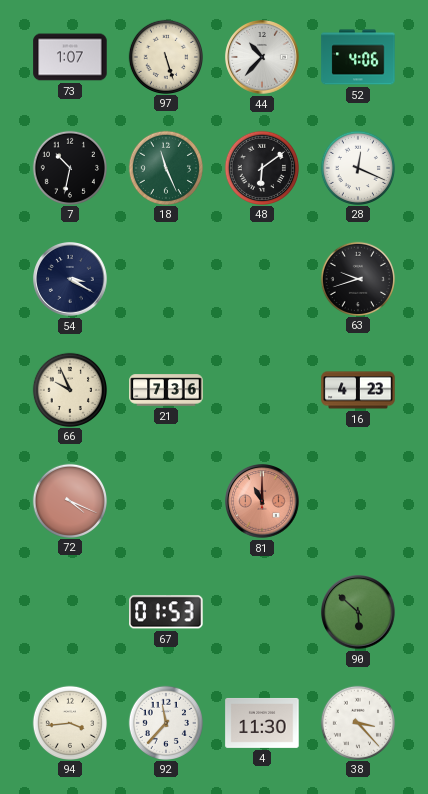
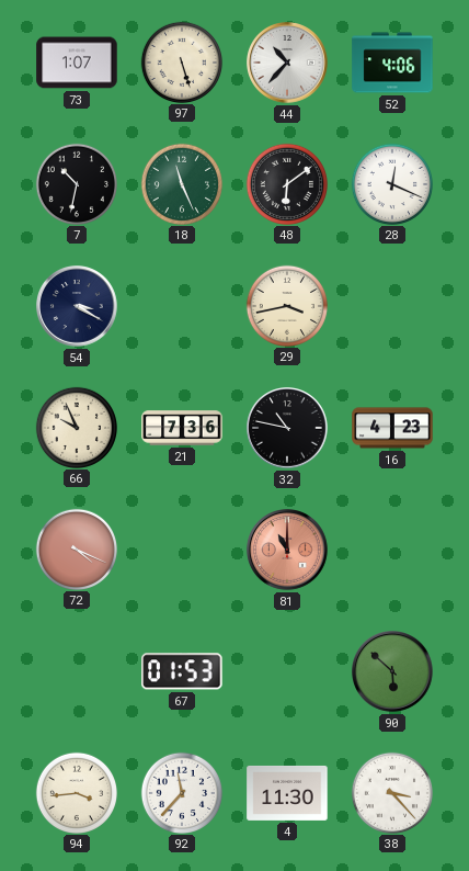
29: none -> 3:43 (286, 305)
63: 9:42 -> none (357, 278)
32: none -> 10:47 (288, 429)
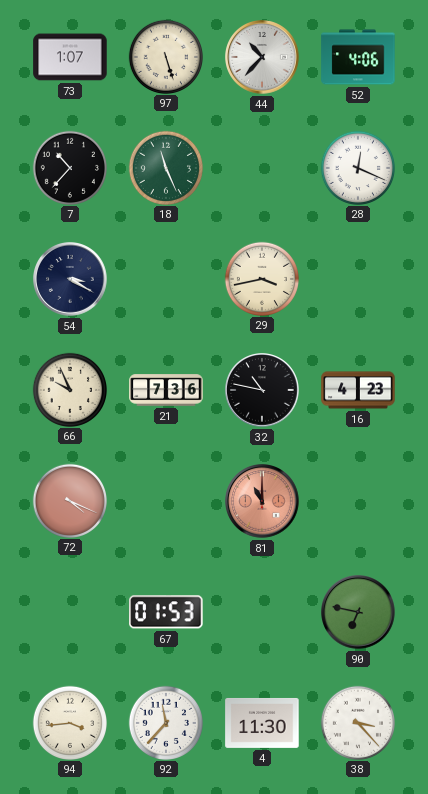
7: 10:32 -> 10:37 (69, 167)
48: 6:09 -> none (286, 183)
90: 5:52 -> 6:47 (359, 613)
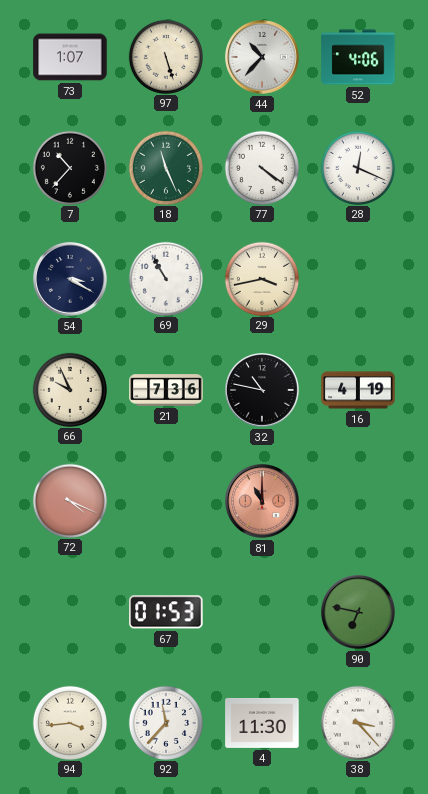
77: none -> 4:21 (261, 167)
69: none -> 10:55 (165, 278)
16: 4:23 -> 4:19 (358, 390)
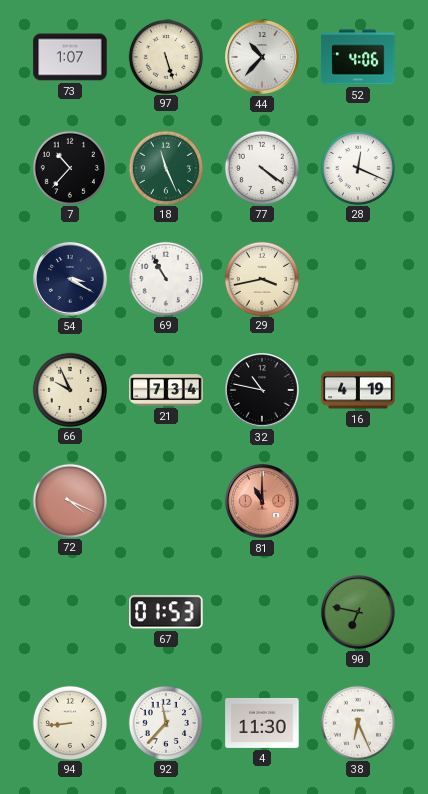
21: 7:36 -> 7:34 (166, 390)
94: 3:44 -> 8:44 (69, 722)
38: 3:23 -> 6:26 (357, 722)
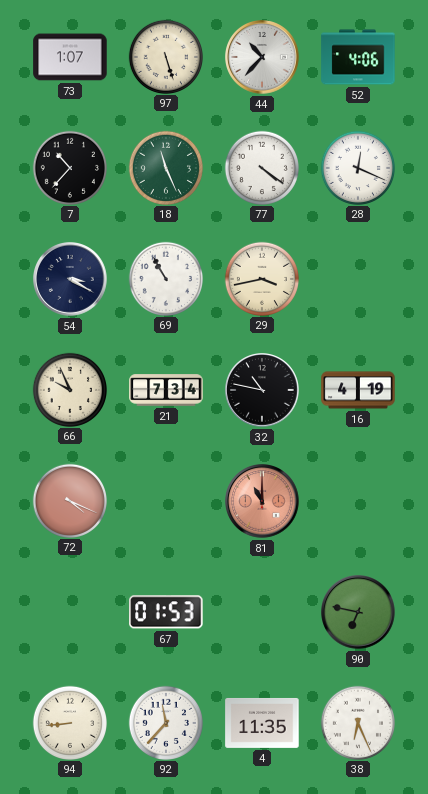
4: 11:30 -> 11:35 (262, 723)
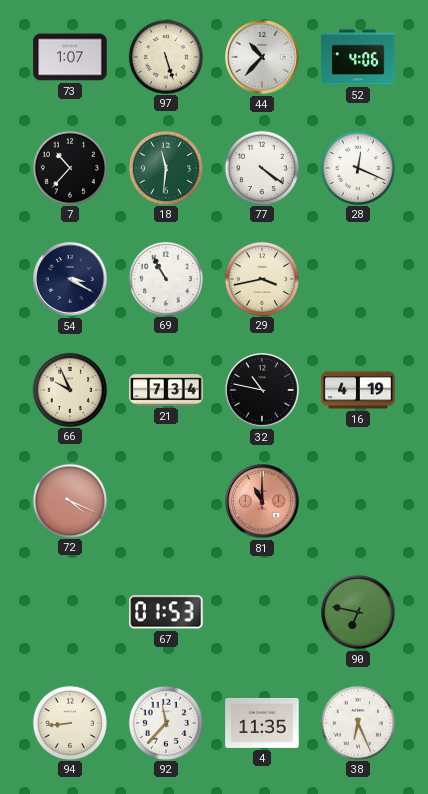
18: 11:26 -> 11:31 (165, 167)
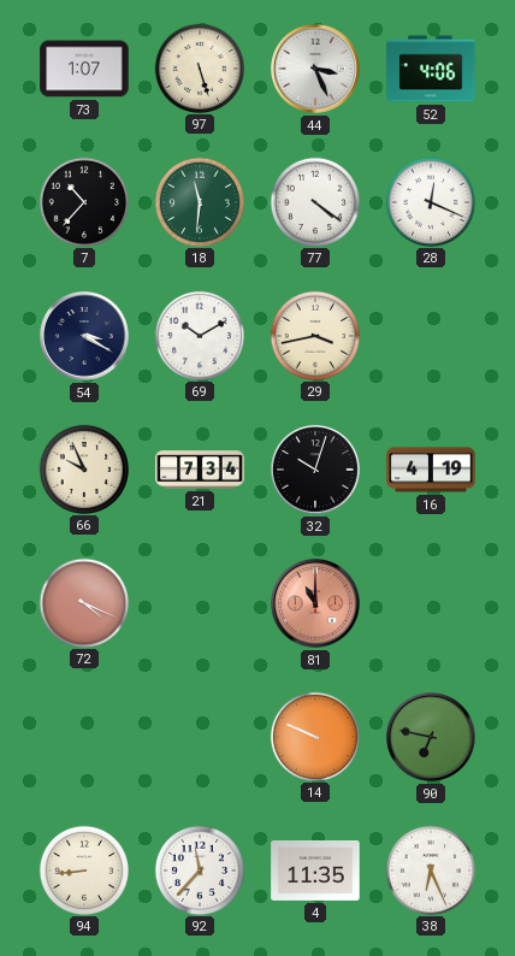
44: 10:37 -> 3:26 (316, 70)
69: 10:55 -> 10:10 (199, 335)
32: 10:47 -> 10:03 (316, 471)
67: 01:53 -> none (166, 612)
14: none -> 9:49 (314, 736)
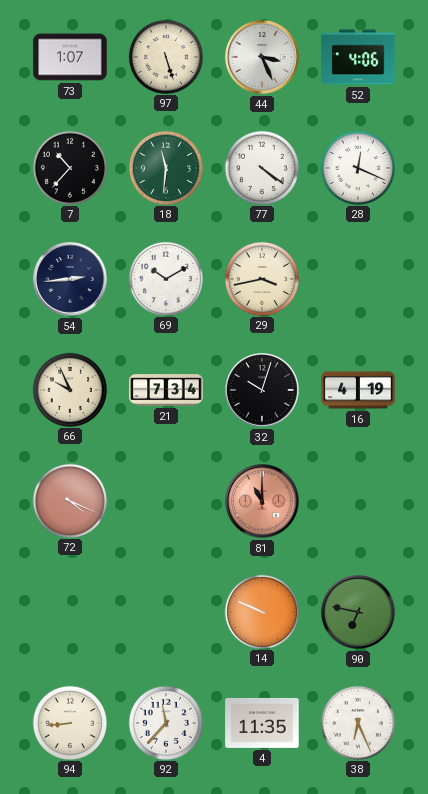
54: 3:20 -> 2:44 (71, 280)
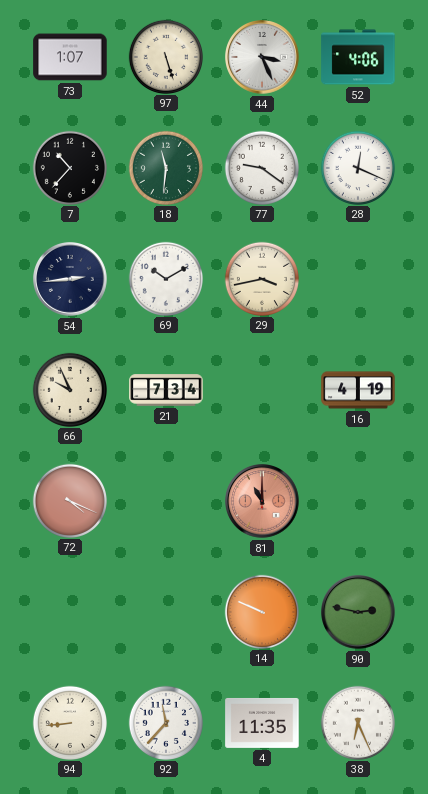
77: 4:21 -> 9:21 (261, 167)
32: 10:03 -> none (263, 391)
90: 6:47 -> 2:47 (359, 613)
